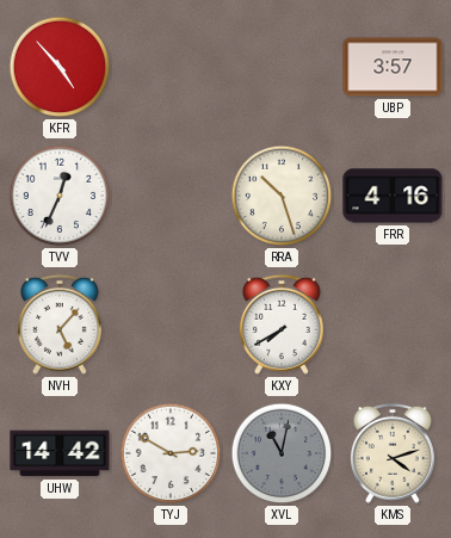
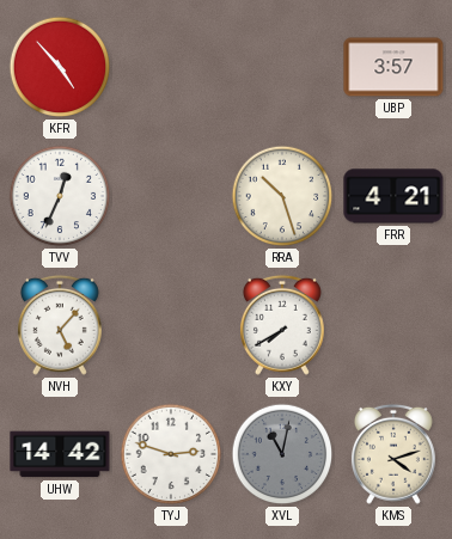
FRR: 4:16 -> 4:21 (393, 196)
TYJ: 2:50 -> 2:48 (171, 454)
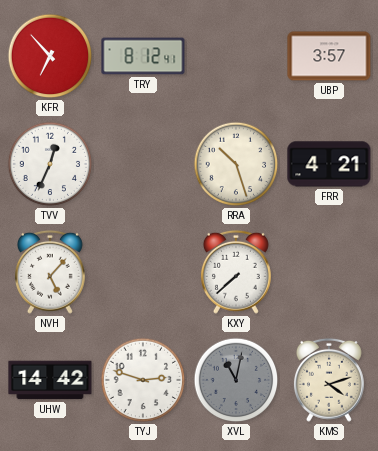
KFR: 4:53 -> 6:53 (50, 56)
TRY: none -> 8:12 (143, 56)
KXY: 7:40 -> 7:38 (236, 272)
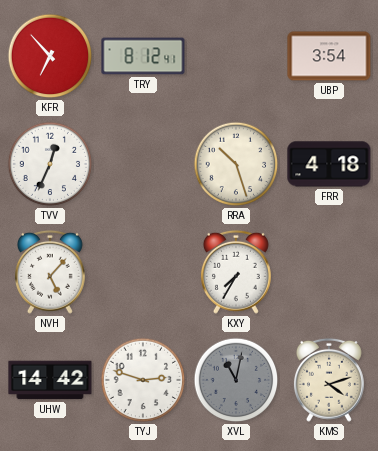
UBP: 3:57 -> 3:54 (329, 56)
FRR: 4:21 -> 4:18 (329, 164)
KXY: 7:38 -> 7:35 (236, 272)
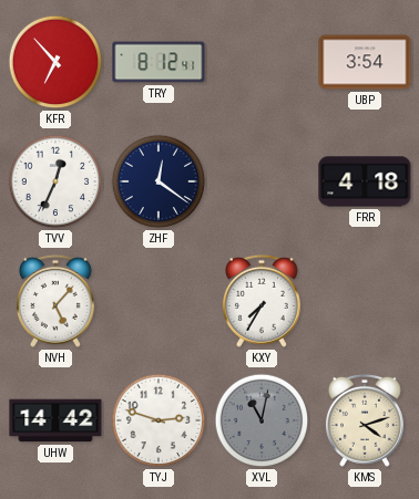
ZHF: none -> 12:21 (159, 181)
RRA: 10:27 -> none (236, 164)
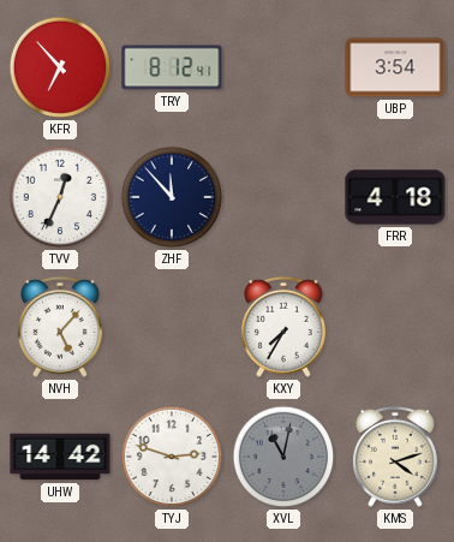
ZHF: 12:21 -> 11:53 (172, 197)
